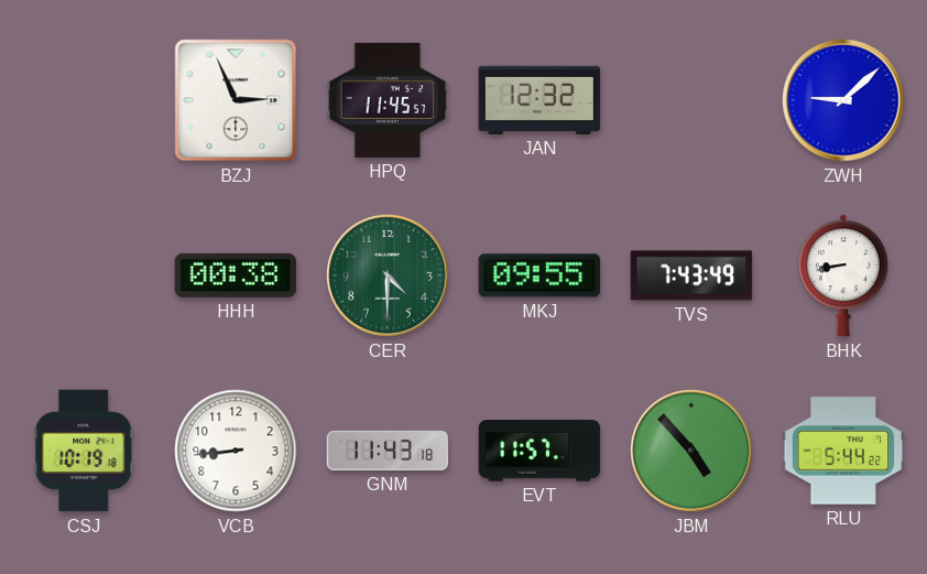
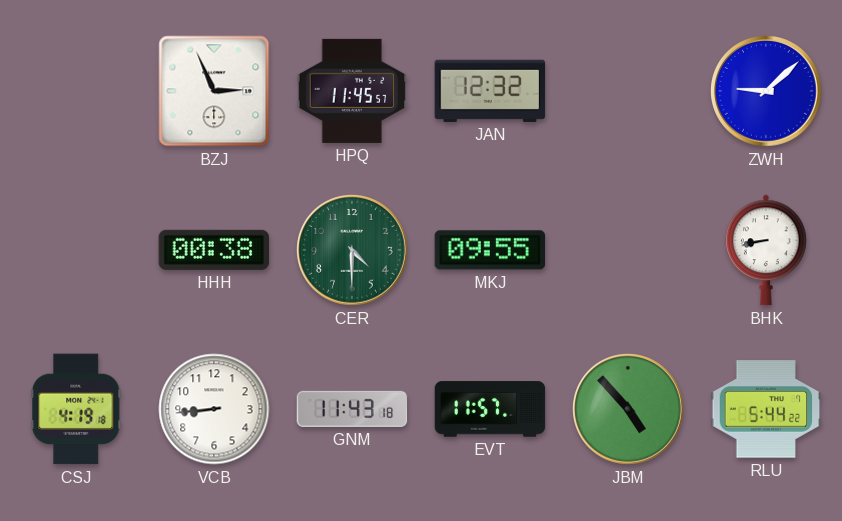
TVS: 7:43 -> none (691, 275)
CSJ: 10:19 -> 4:19 (76, 409)
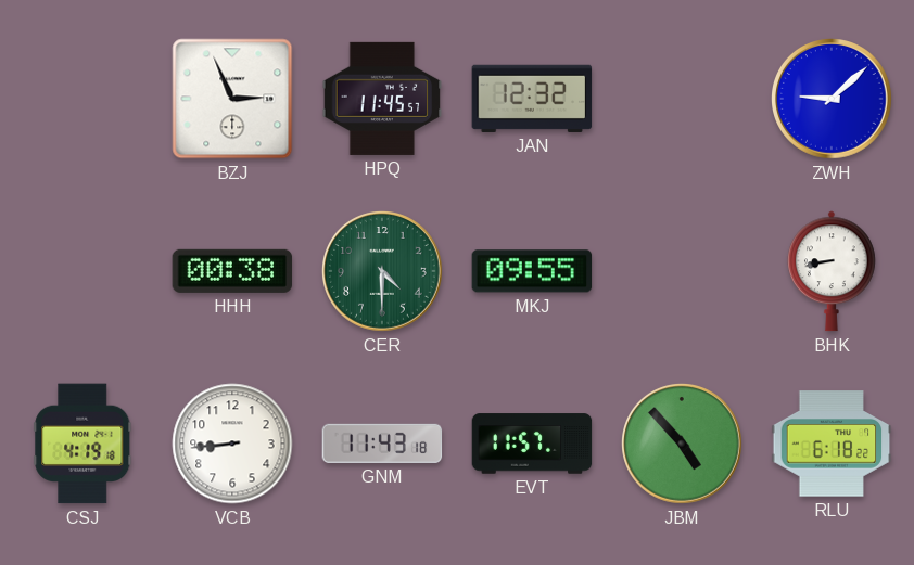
RLU: 5:44 -> 6:18 (832, 444)
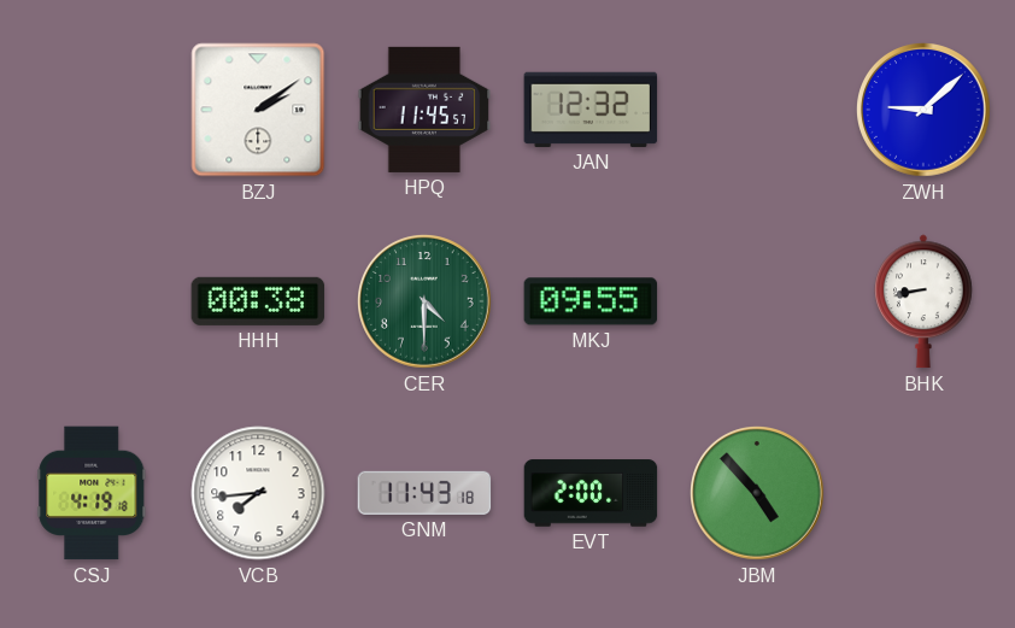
BZJ: 2:56 -> 2:09 (258, 110)
VCB: 8:44 -> 7:44 (258, 493)
EVT: 11:57 -> 2:00 (591, 493)
RLU: 6:18 -> none (832, 444)
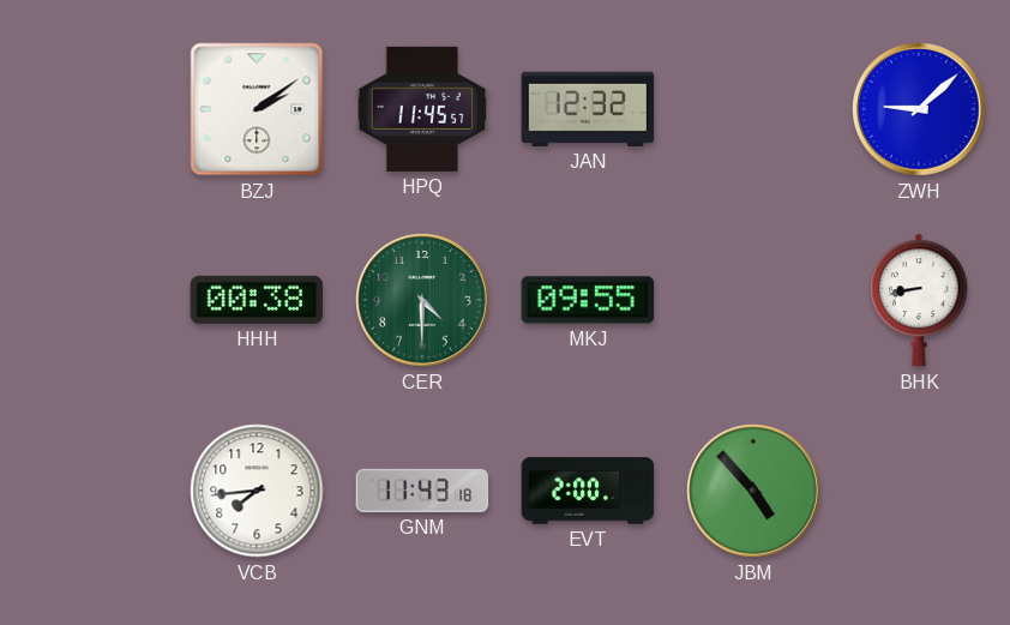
CSJ: 4:19 -> none (92, 493)
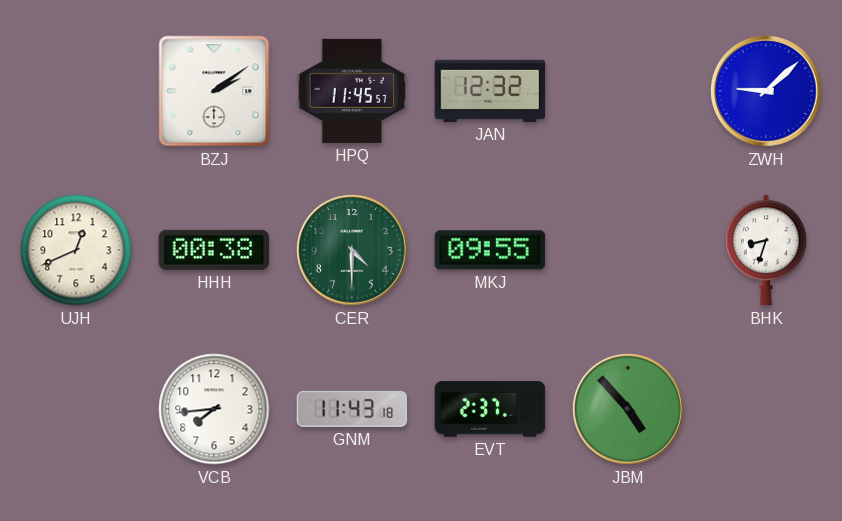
UJH: none -> 12:41 (76, 250)
BHK: 8:43 -> 8:33 (767, 250)
EVT: 2:00 -> 2:37 (490, 409)
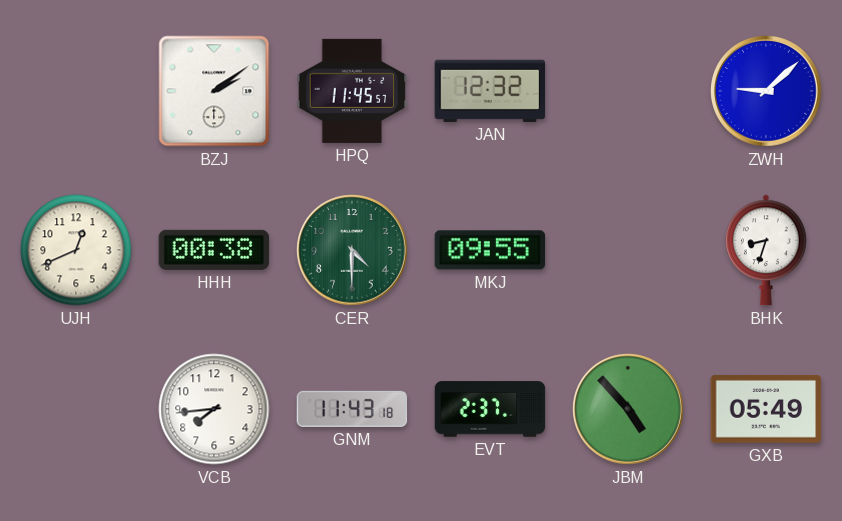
GXB: none -> 05:49 (766, 409)
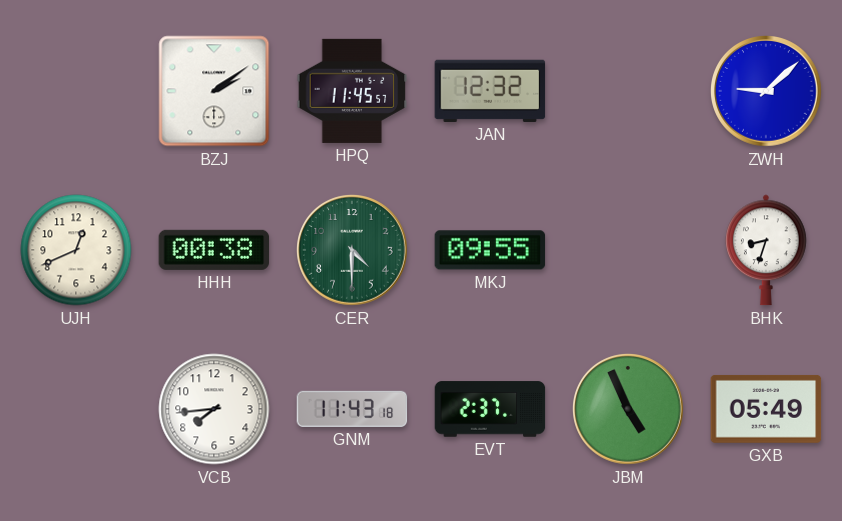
JBM: 4:53 -> 4:56 (629, 410)
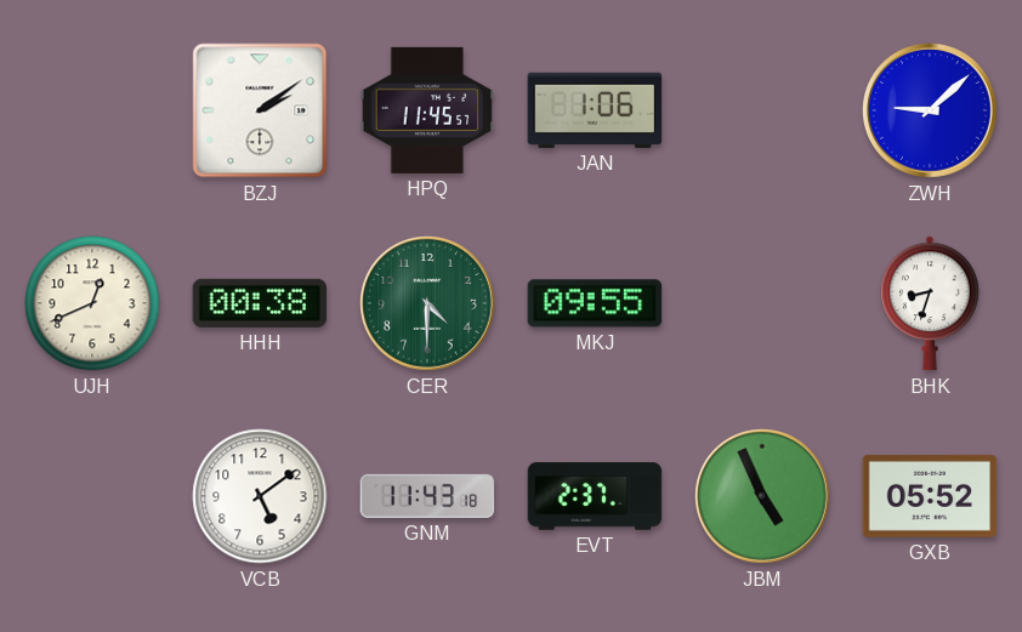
JAN: 12:32 -> 1:06 (595, 110)
VCB: 7:44 -> 5:09 (260, 496)
GXB: 05:49 -> 05:52 (930, 496)
